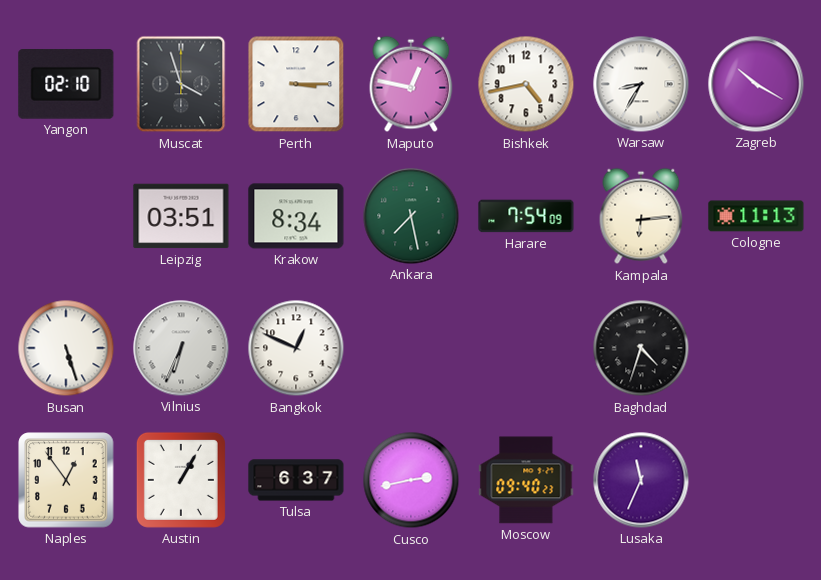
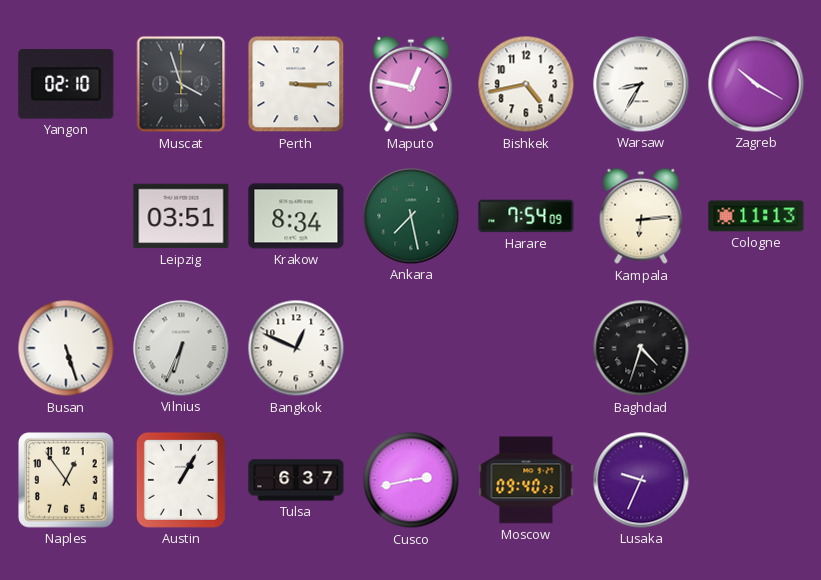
Lusaka: 11:34 -> 9:34 (641, 480)
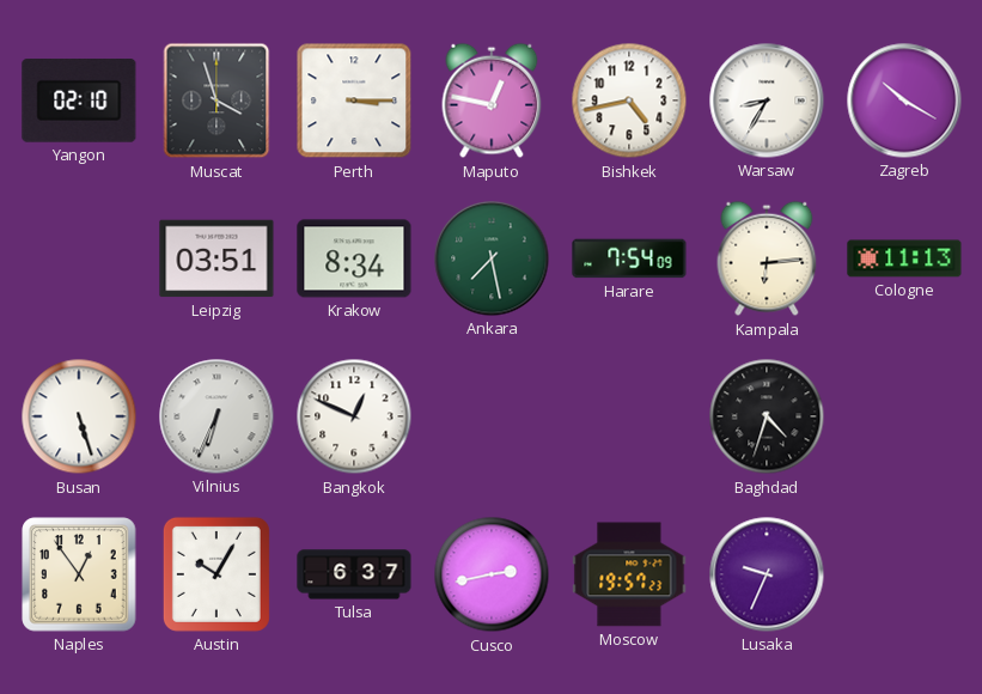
Austin: 1:05 -> 10:05 (216, 574)
Moscow: 09:40 -> 19:57 (629, 574)
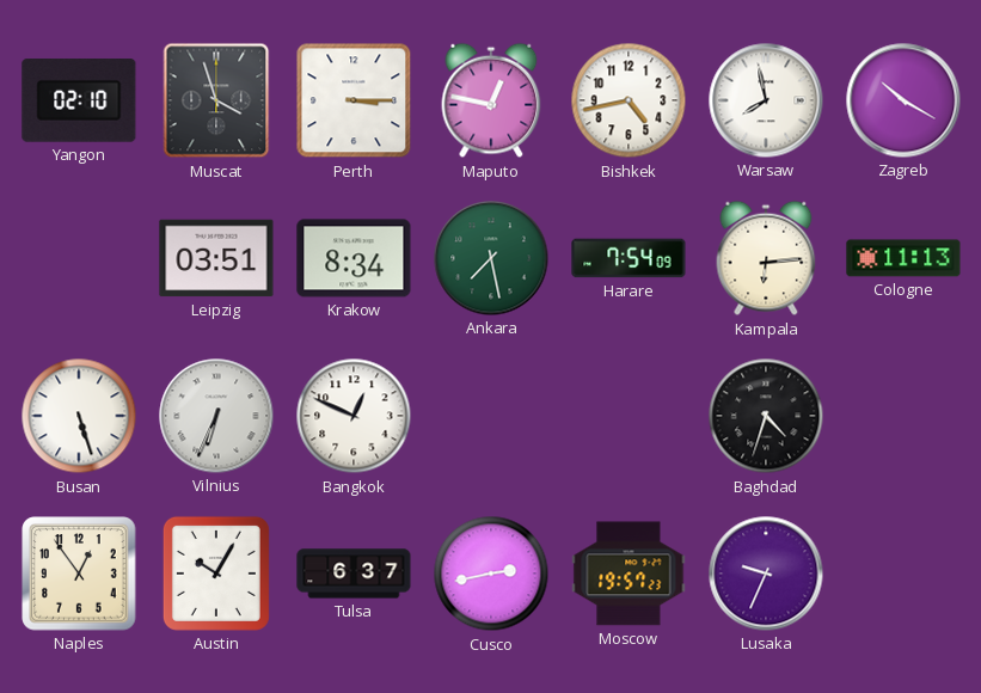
Warsaw: 8:35 -> 7:58 (766, 100)
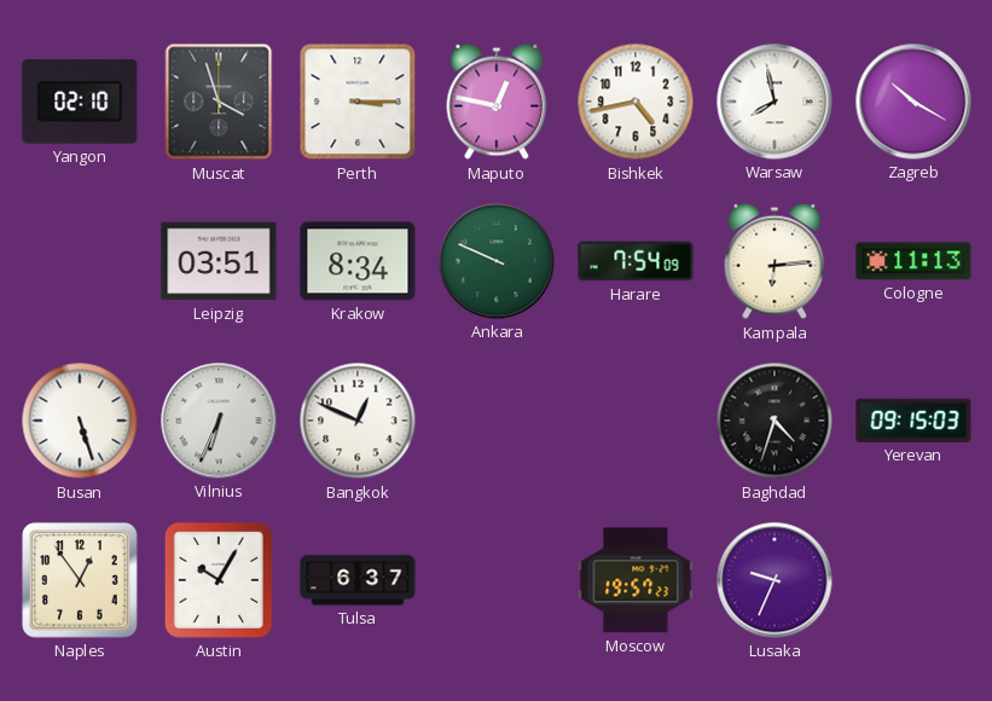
Ankara: 7:28 -> 9:49 (497, 261)
Yerevan: none -> 09:15 (913, 421)
Cusco: 2:43 -> none (491, 574)
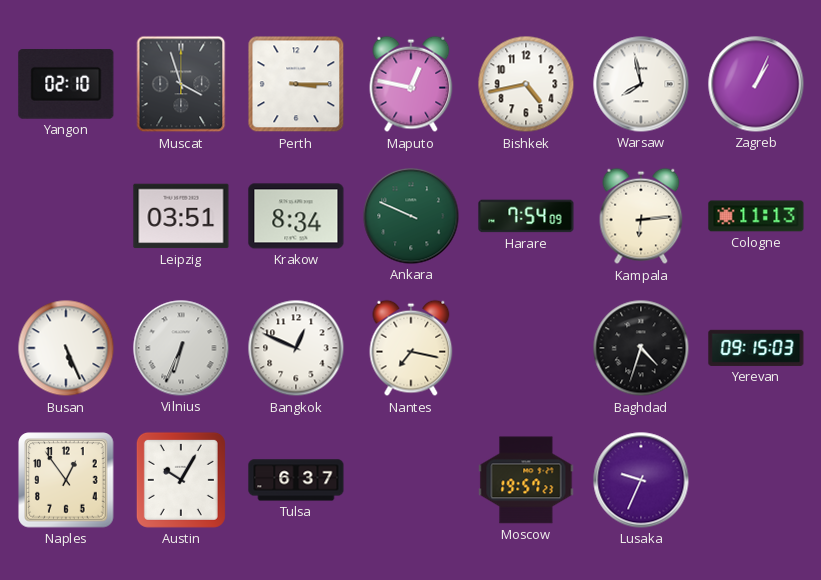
Zagreb: 10:20 -> 1:04 (756, 84)
Busan: 5:27 -> 5:26 (66, 348)
Nantes: none -> 7:17 (411, 348)
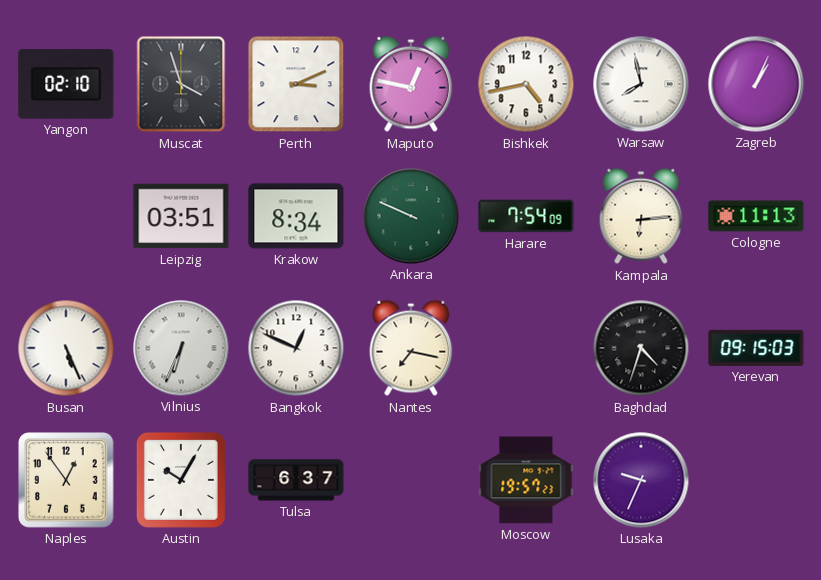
Perth: 3:15 -> 3:11 (296, 84)
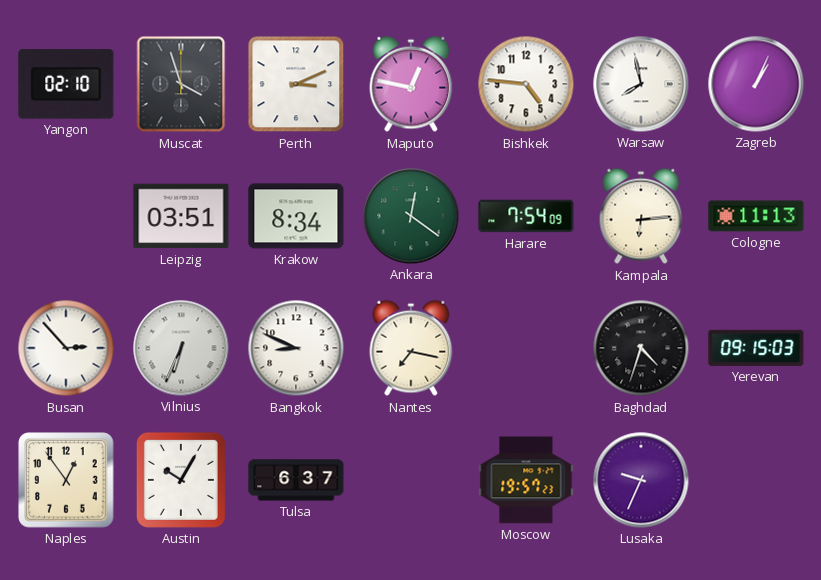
Bishkek: 4:43 -> 4:46 (526, 84)
Ankara: 9:49 -> 12:21 (411, 216)
Busan: 5:26 -> 2:53 (66, 348)
Bangkok: 12:49 -> 8:49 (296, 348)
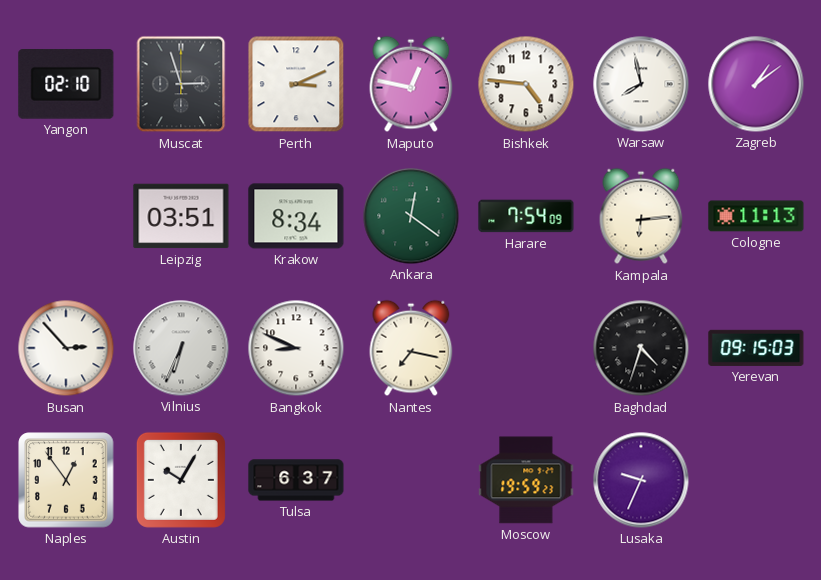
Muscat: 3:57 -> 2:57 (181, 84)
Zagreb: 1:04 -> 1:09 (756, 84)
Moscow: 19:57 -> 19:59 (526, 480)
